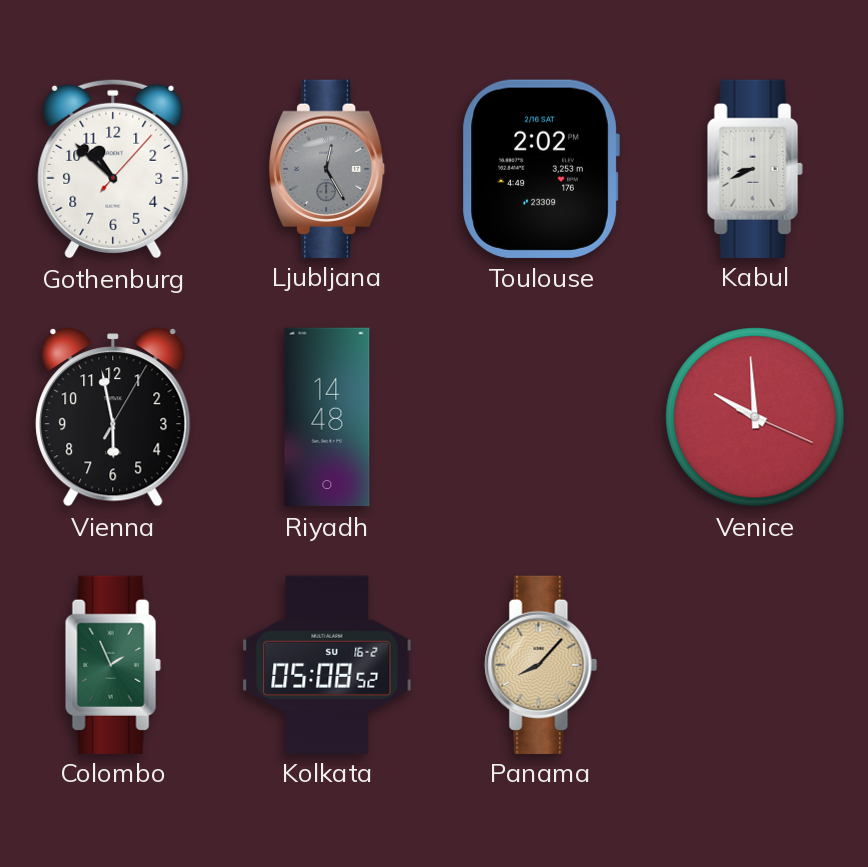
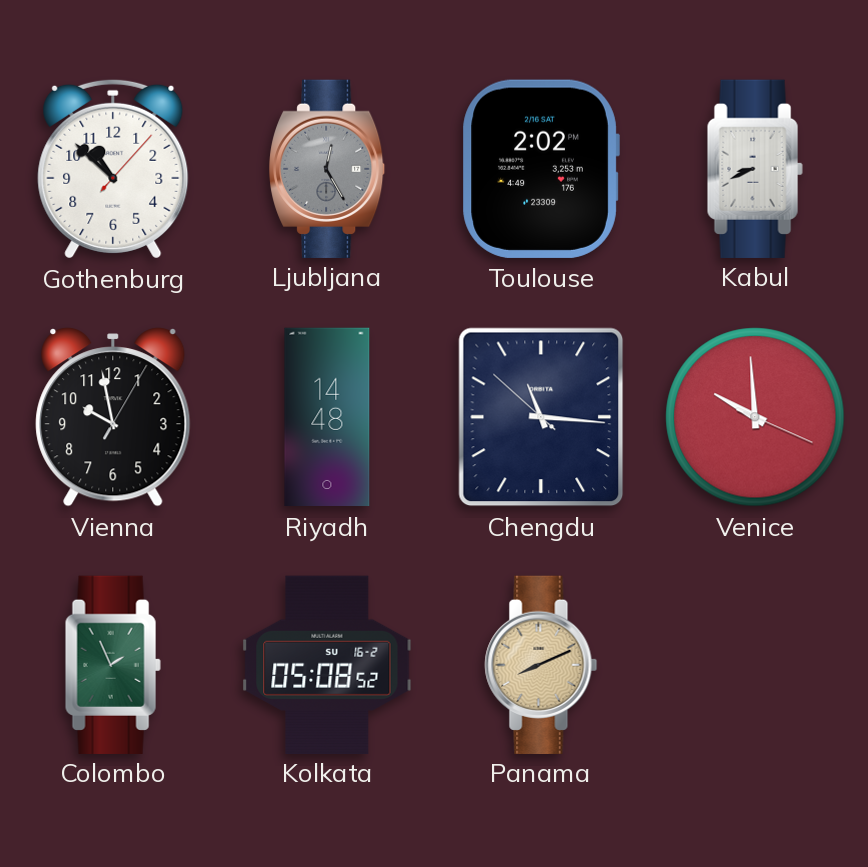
Vienna: 5:58 -> 9:58 (113, 417)
Chengdu: none -> 11:15 (541, 417)
Panama: 8:07 -> 8:11 (541, 664)
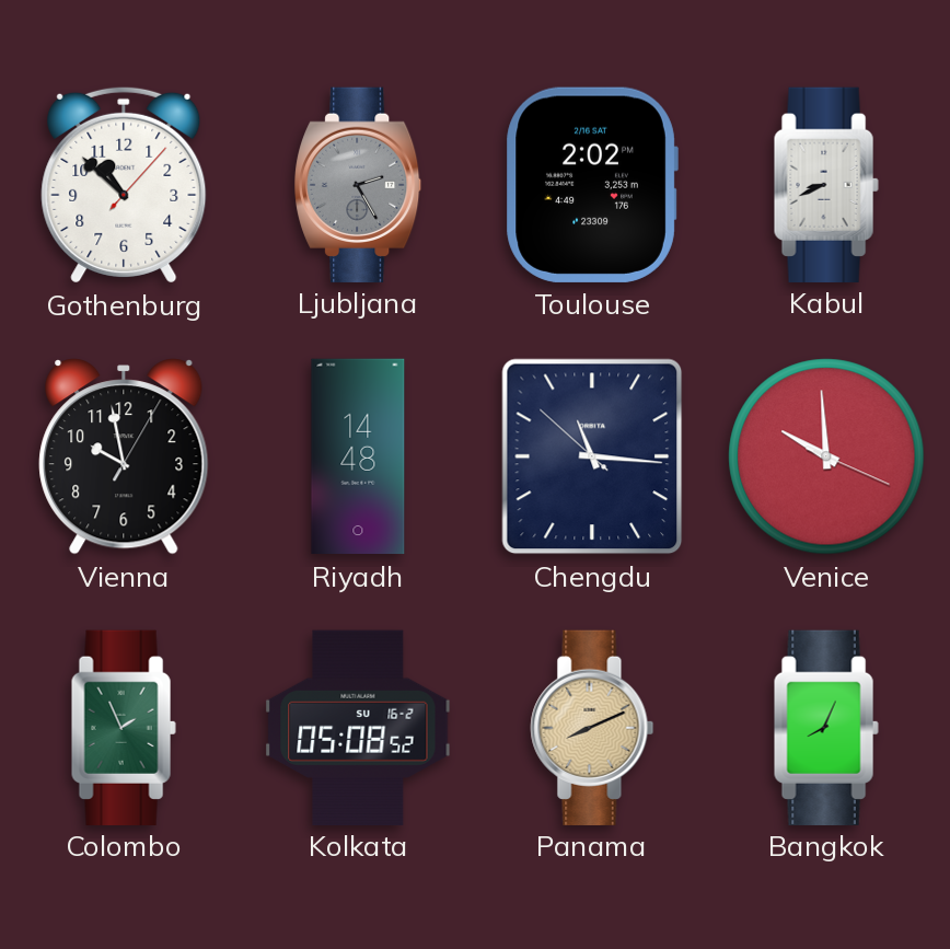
Ljubljana: 12:25 -> 2:25 (358, 184)
Bangkok: none -> 8:04 (826, 727)
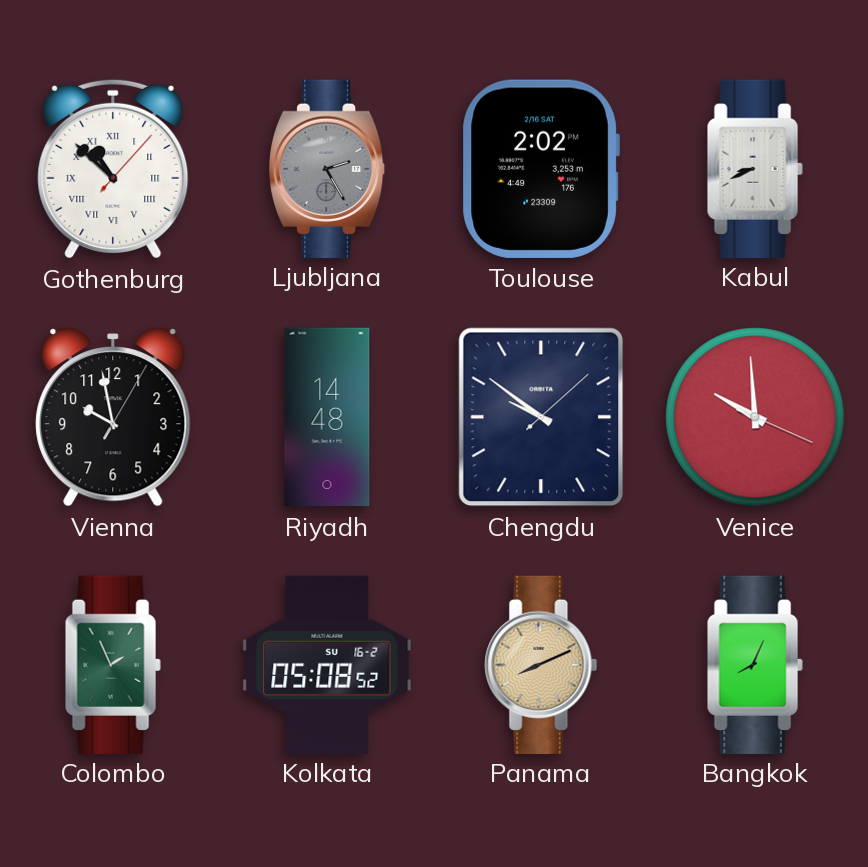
Gothenburg numerals: Arabic -> Roman (113, 169)
Chengdu: 11:15 -> 9:51 (541, 417)
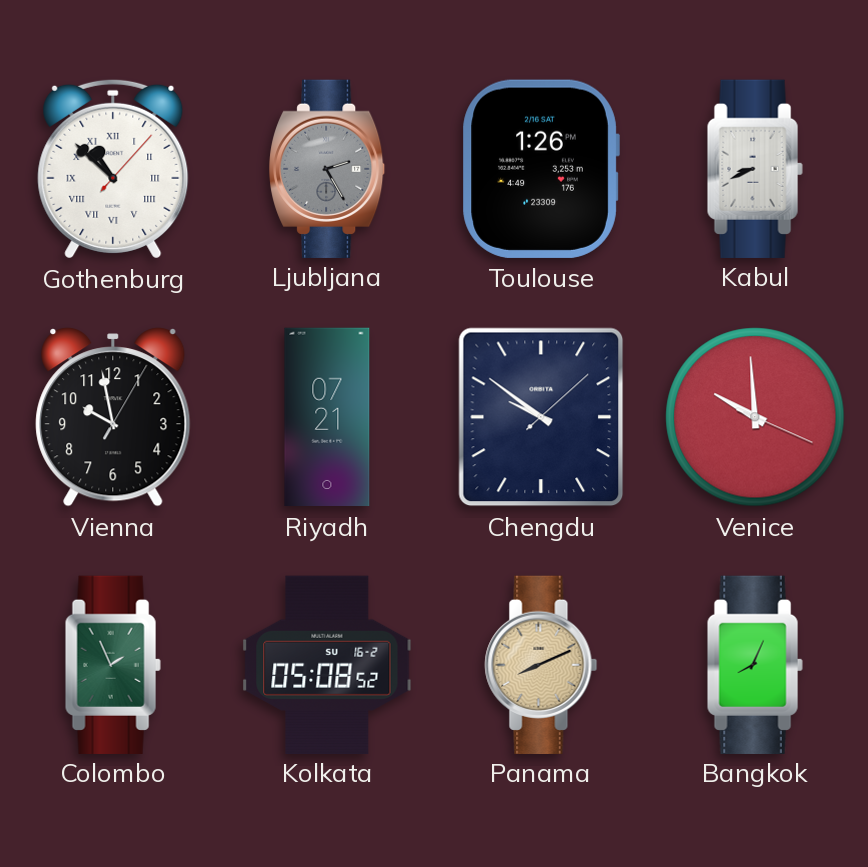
Toulouse: 2:02 -> 1:26 (541, 169)
Riyadh: 14:48 -> 07:21 (327, 417)
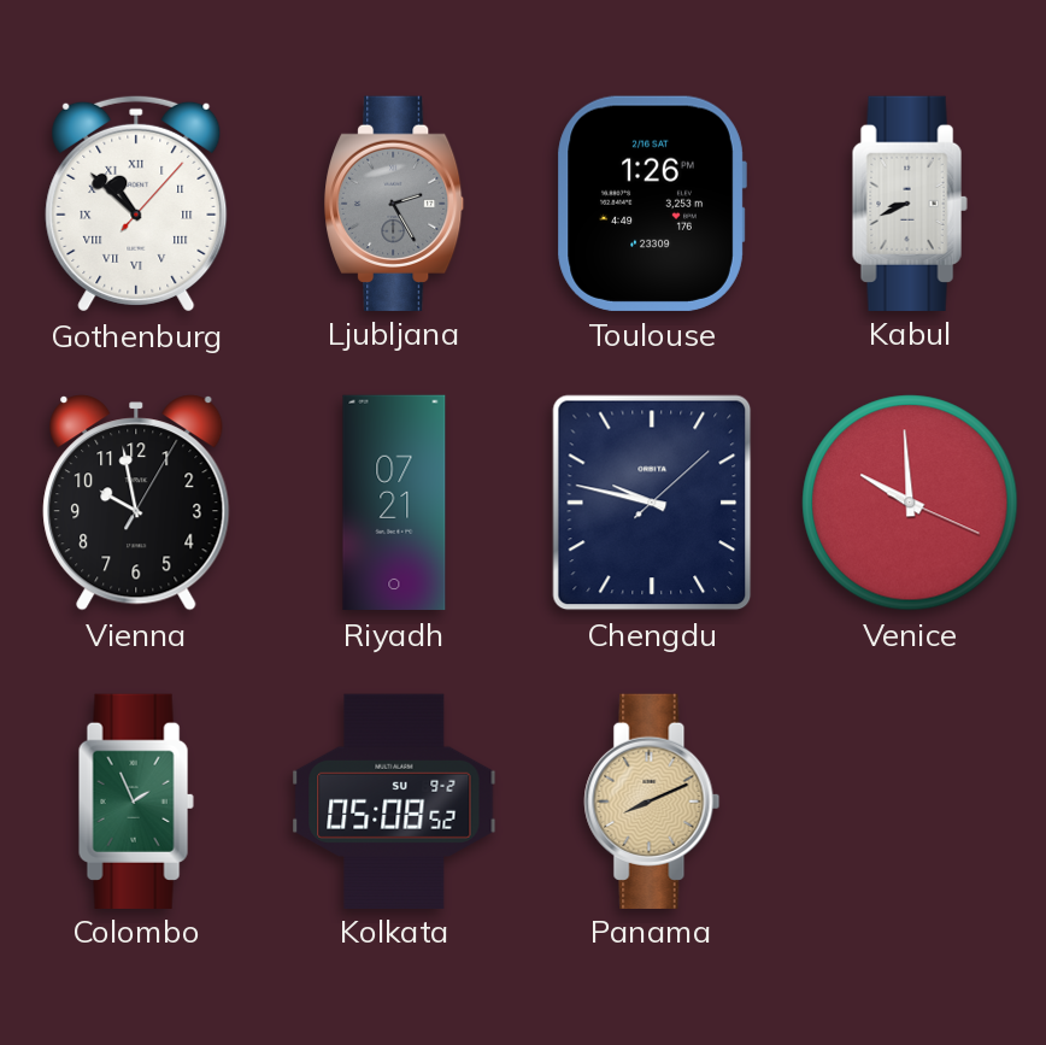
Chengdu: 9:51 -> 9:47 (652, 503)
Kolkata date: SU 16-2 -> SU 9-2 (394, 800)
Bangkok: 8:04 -> none (755, 664)
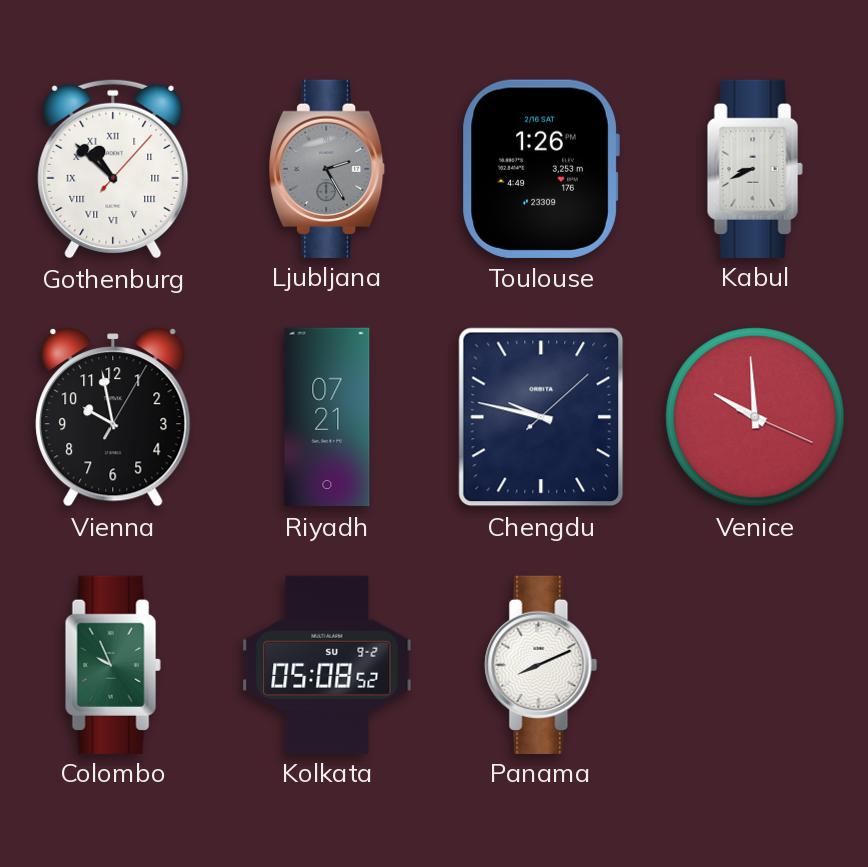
Colombo: 1:56 -> 9:56 (113, 664)
Panama dial: champagne -> white (541, 664)
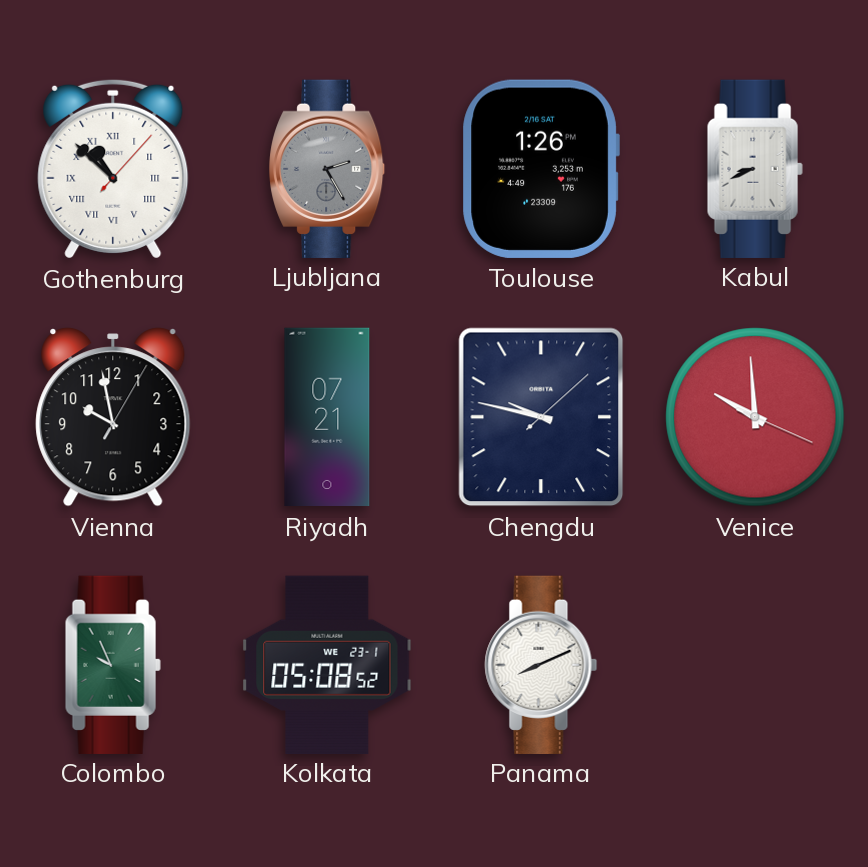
Kolkata date: SU 9-2 -> WE 23-1 (327, 664)
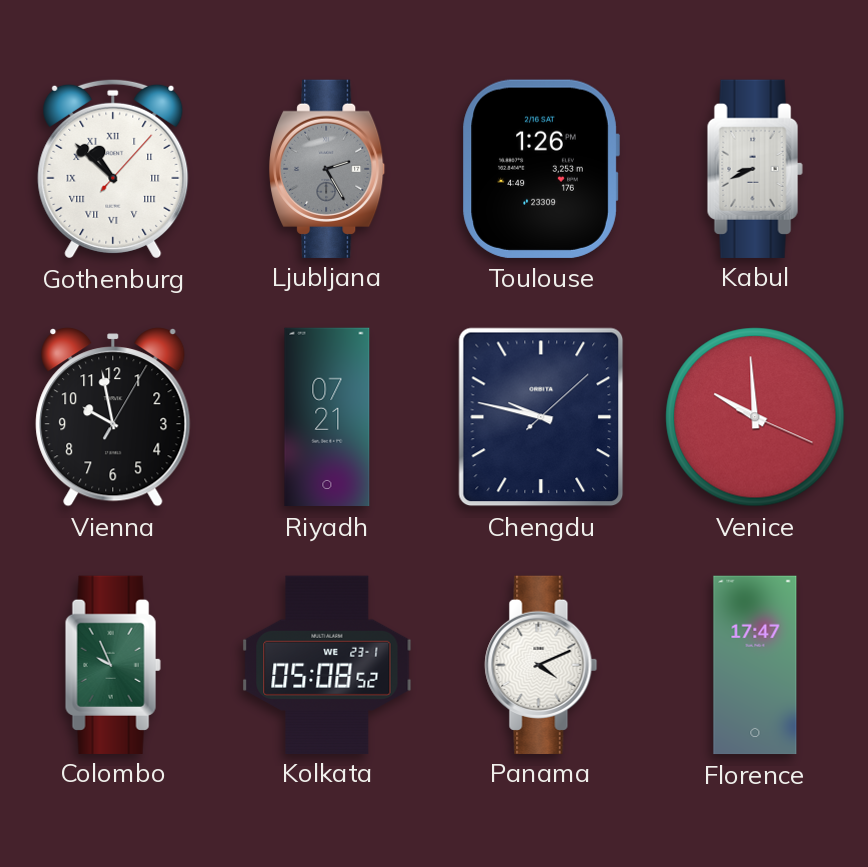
Panama: 8:11 -> 4:11 (541, 664)
Florence: none -> 17:47 (755, 665)
